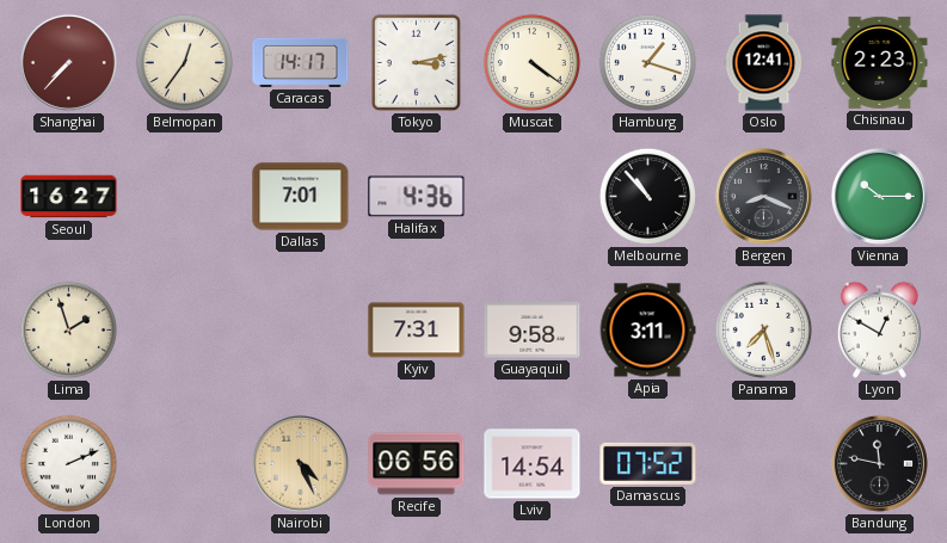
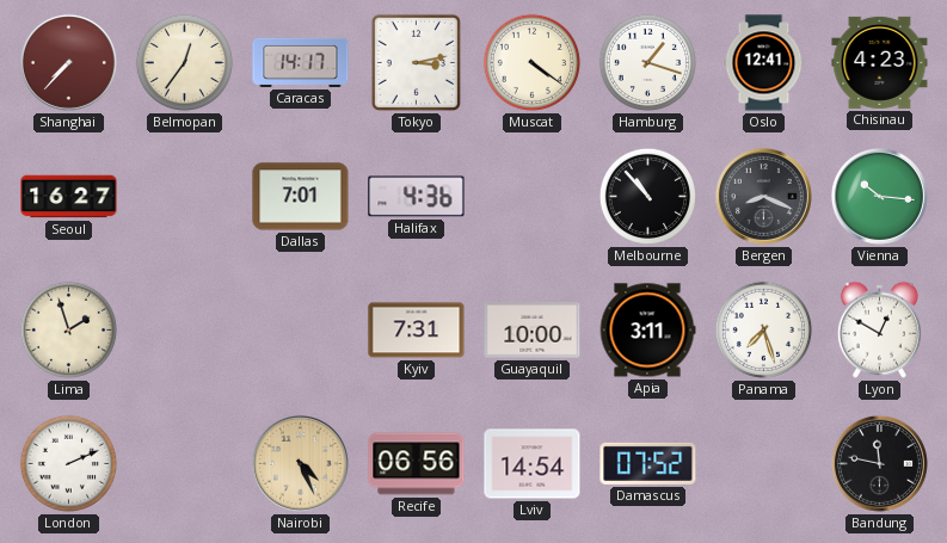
Chisinau: 2:23 -> 4:23 (880, 62)
Vienna: 10:15 -> 10:16 (879, 196)
Guayaquil: 9:58 -> 10:00 (533, 331)
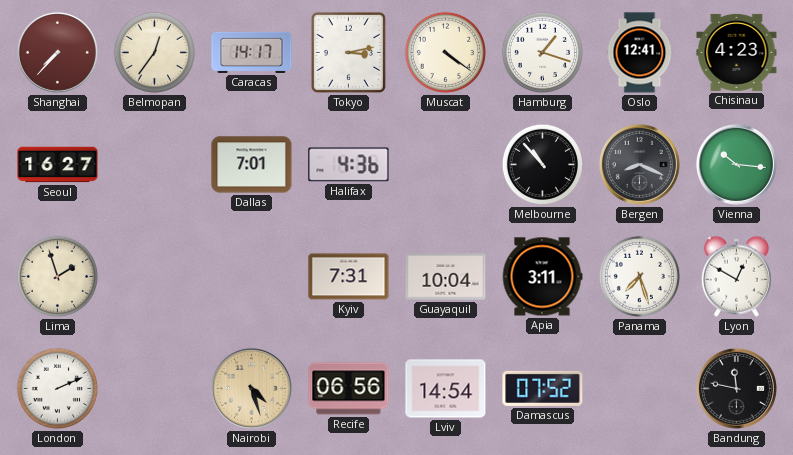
Guayaquil: 10:00 -> 10:04 (446, 277)
Nairobi: 4:26 -> 4:27 (251, 388)
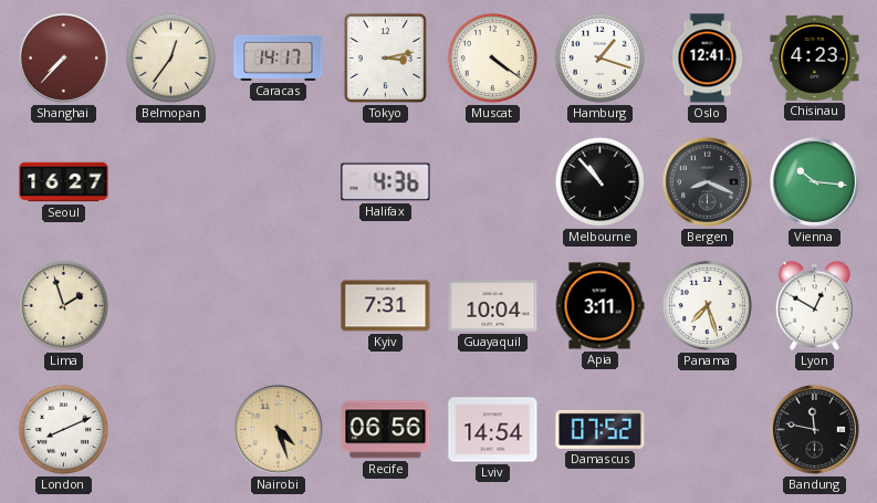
Dallas: 7:01 -> none (252, 165)
London: 2:11 -> 8:11 (63, 429)
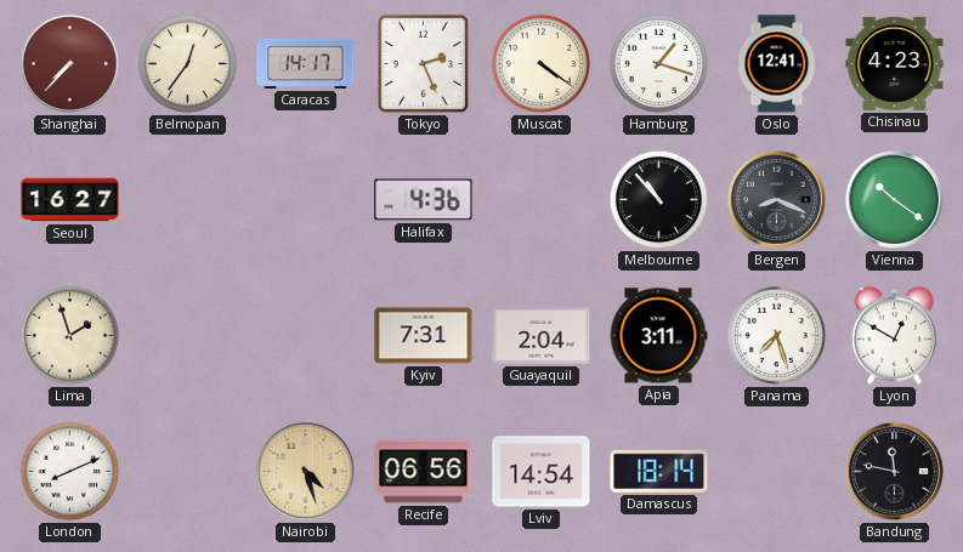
Tokyo: 3:13 -> 2:26 (423, 63)
Vienna: 10:16 -> 10:21 (894, 199)
Guayaquil: 10:04 -> 2:04 (542, 336)
Damascus: 07:52 -> 18:14 (659, 471)
